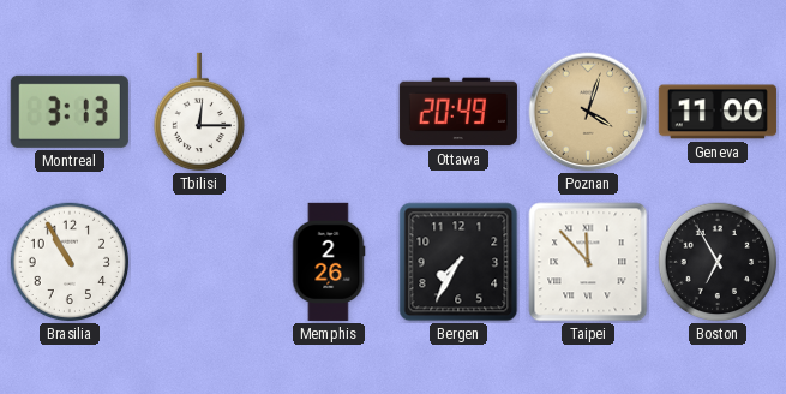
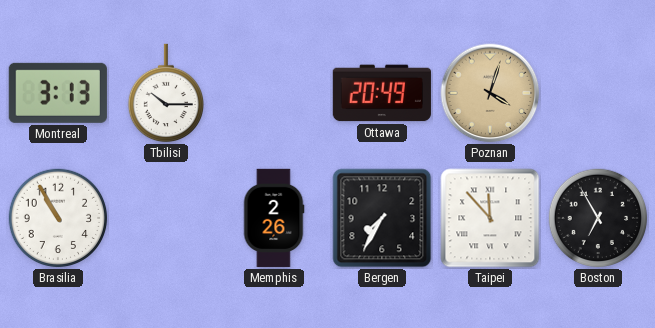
Tbilisi: 12:15 -> 10:15 (165, 93)
Geneva: 11:00 -> none (718, 112)
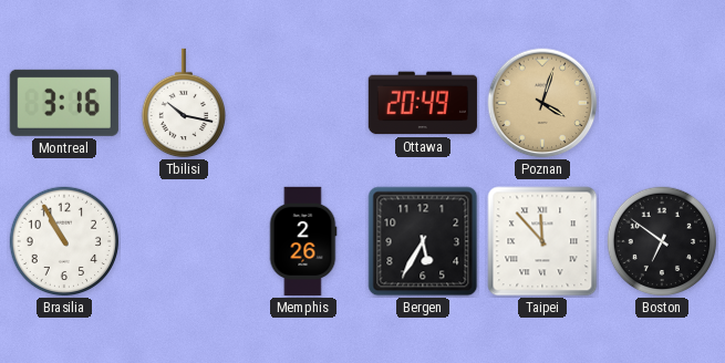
Montreal: 3:13 -> 3:16 (64, 103)
Tbilisi: 10:15 -> 10:17 (183, 103)
Bergen: 7:35 -> 5:35 (423, 241)
Boston: 6:55 -> 6:51 (662, 241)
